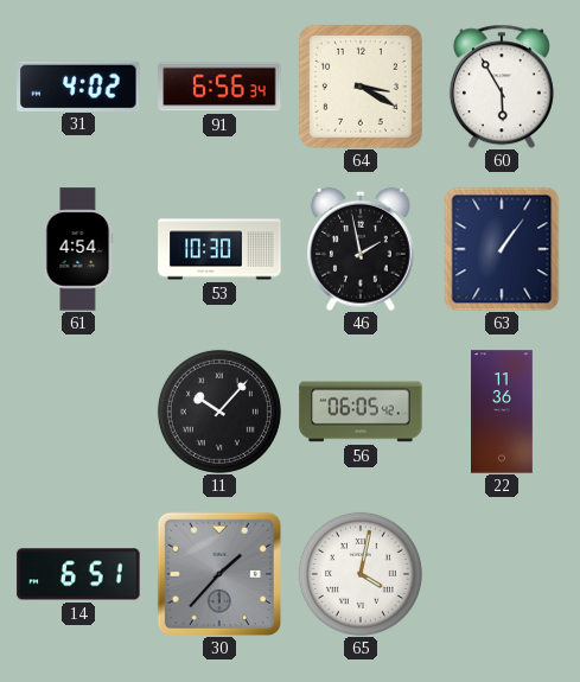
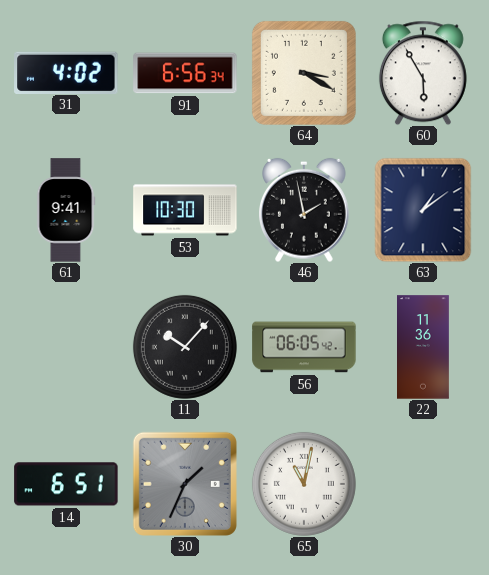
61: 4:54 -> 9:41 (66, 210)
63: 1:06 -> 1:09 (423, 210)
30: 1:37 -> 1:34 (185, 484)
65: 4:02 -> 11:02 (304, 484)
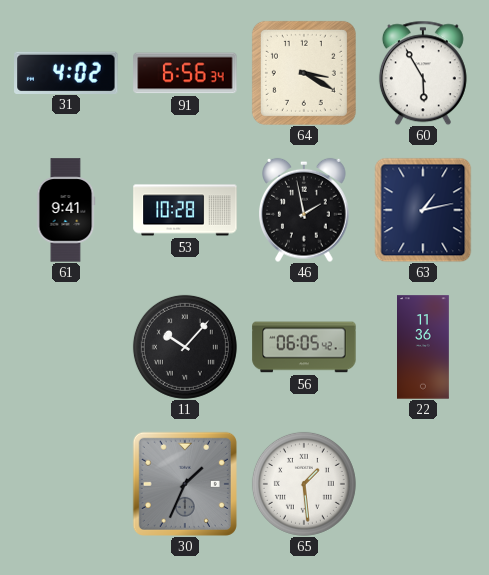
53: 10:30 -> 10:28 (185, 210)
63: 1:09 -> 1:13 (423, 210)
14: 6:51 -> none (66, 484)
65: 11:02 -> 1:29 (304, 484)
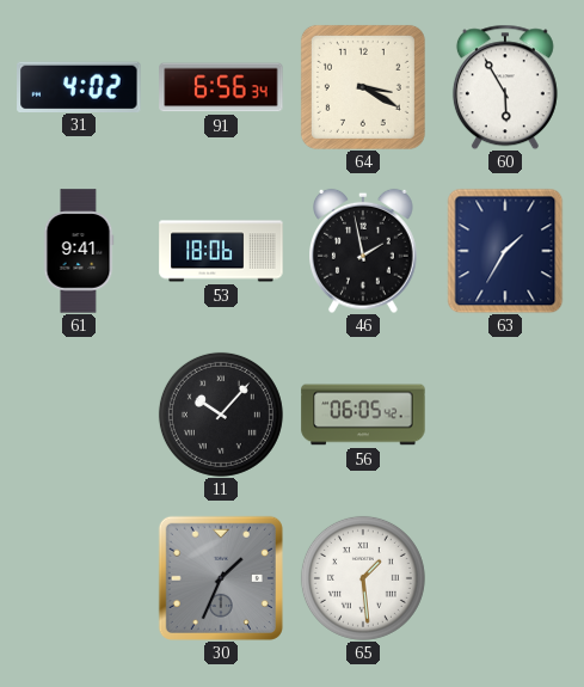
53: 10:28 -> 18:06 (221, 251)
63: 1:13 -> 1:35 (505, 251)
22: 11:36 -> none (424, 347)
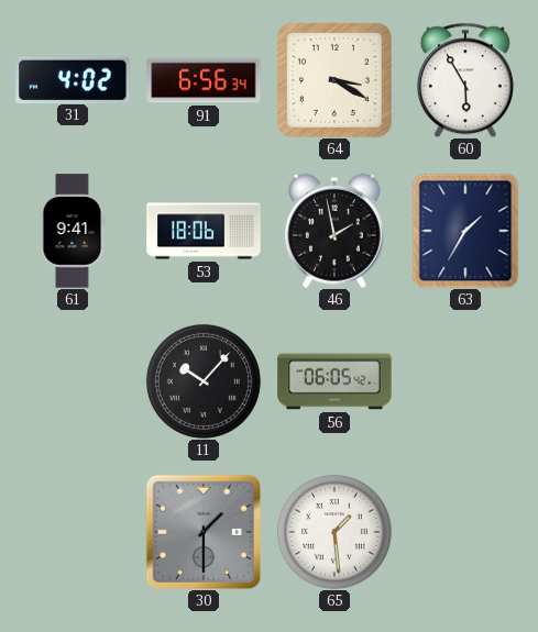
30: 1:34 -> 1:30 (204, 532)
